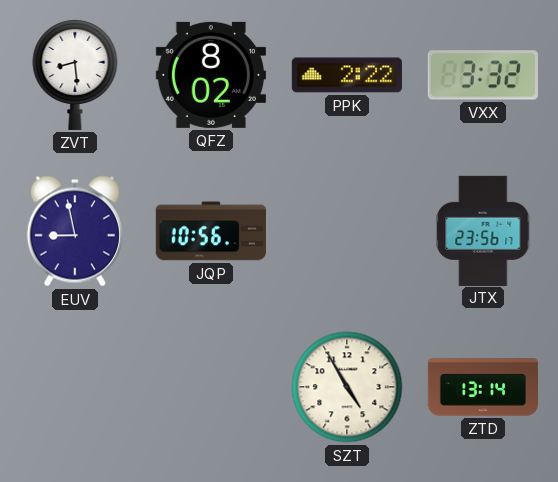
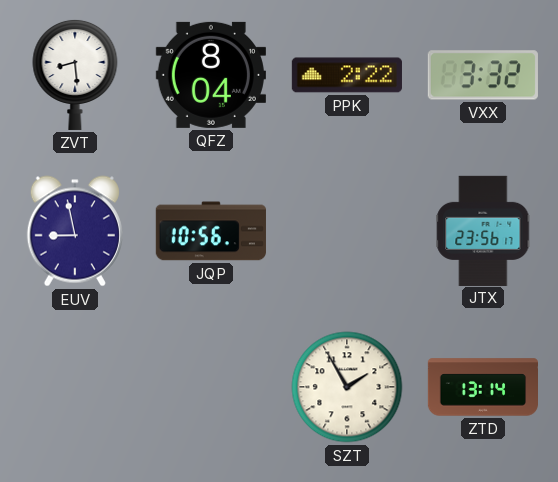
QFZ: 8:02 -> 8:04 (211, 75)
SZT: 4:55 -> 1:55 (347, 387)
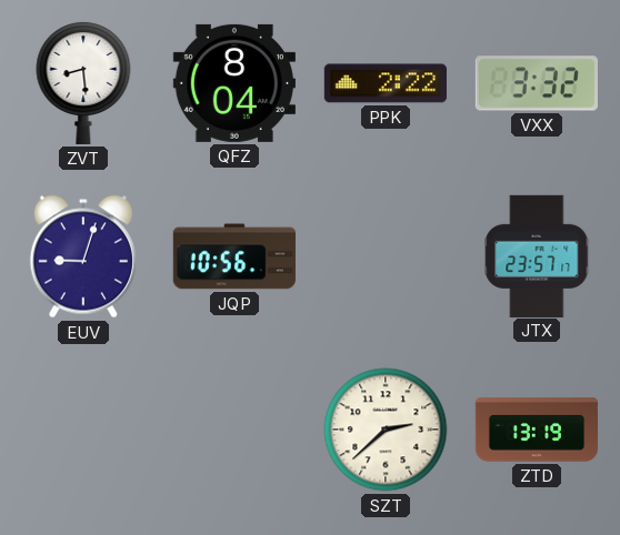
EUV: 8:58 -> 9:03 (83, 256)
JTX: 23:56 -> 23:57 (537, 255)
SZT: 1:55 -> 2:38 (386, 430)
ZTD: 13:14 -> 13:19 (536, 430)
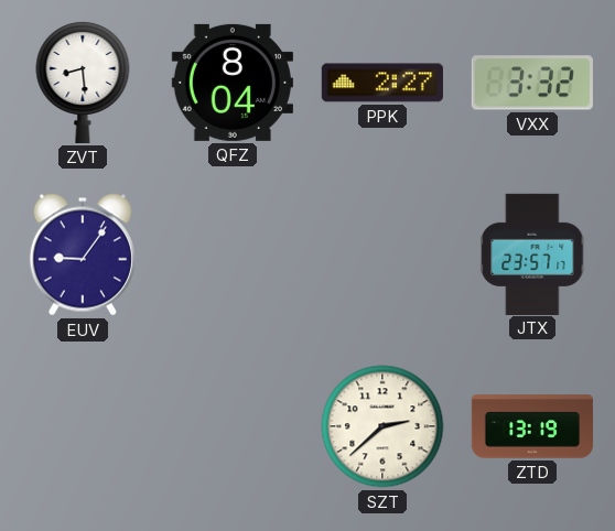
PPK: 2:22 -> 2:27 (382, 83)
EUV: 9:03 -> 9:06 (83, 254)
JQP: 10:56 -> none (234, 256)
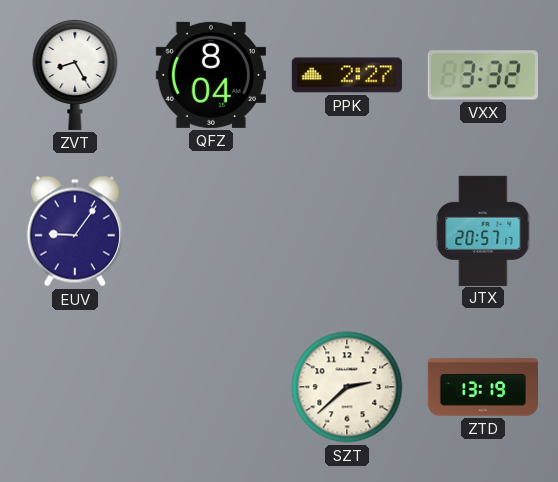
ZVT: 8:29 -> 8:25 (75, 74)
JTX: 23:57 -> 20:57 (483, 230)
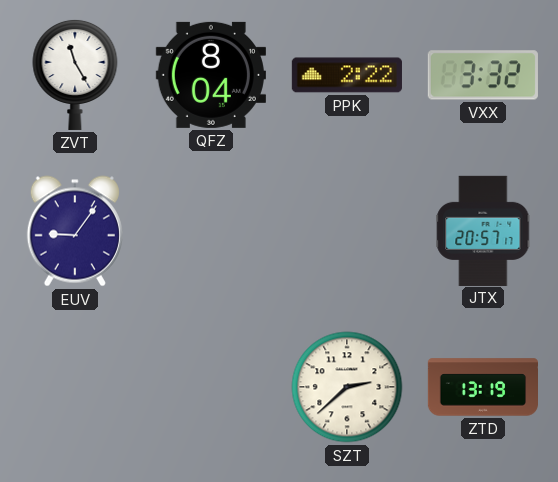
ZVT: 8:25 -> 11:25 (75, 74)
PPK: 2:27 -> 2:22 (347, 75)
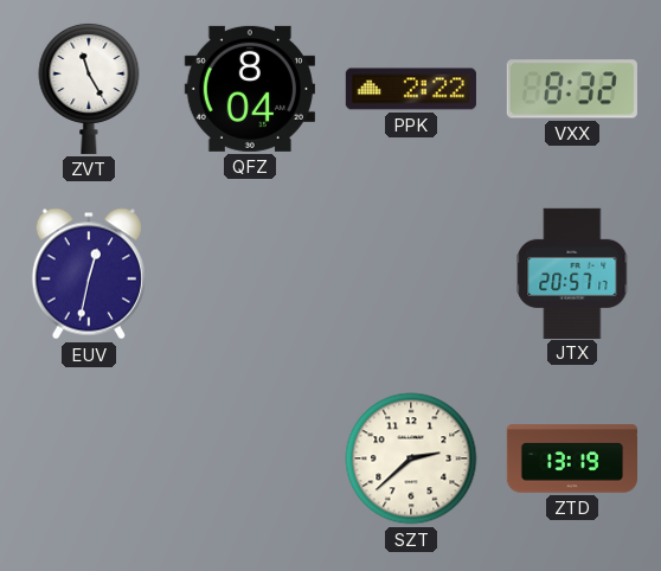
VXX: 3:32 -> 8:32 (572, 89)
EUV: 9:06 -> 12:32 (89, 274)
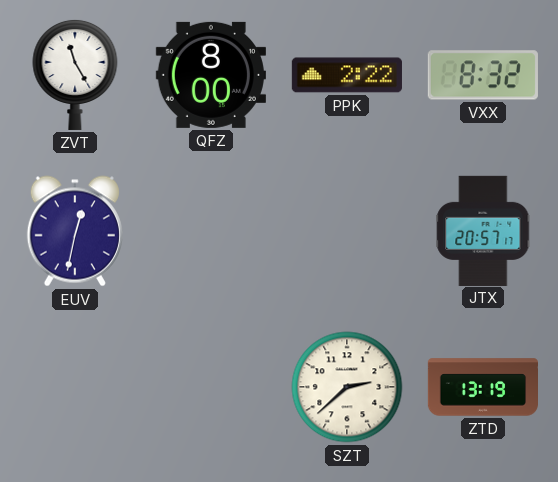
QFZ: 8:04 -> 8:00 (211, 75)
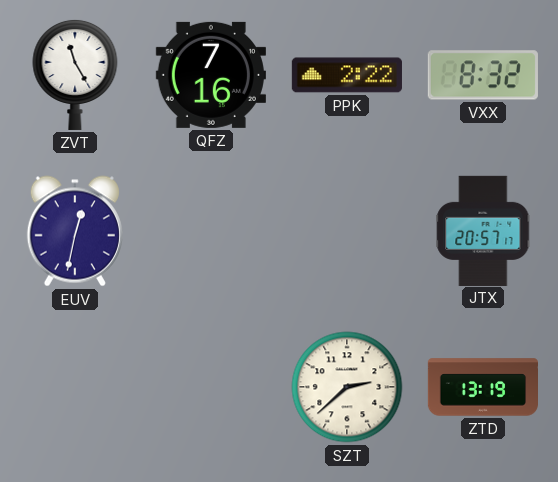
QFZ: 8:00 -> 7:16 (211, 75)
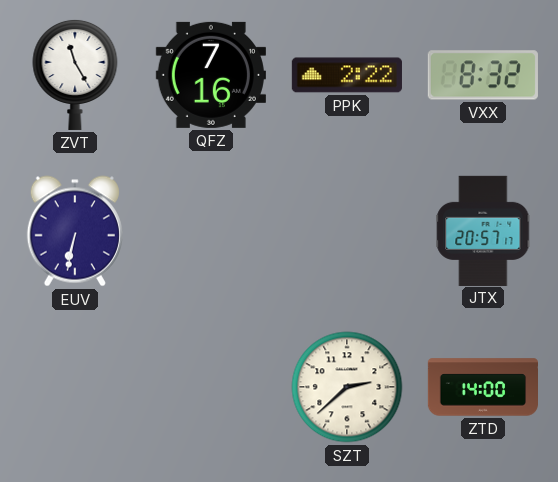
EUV: 12:32 -> 6:32 (75, 231)
ZTD: 13:19 -> 14:00 (482, 387)
